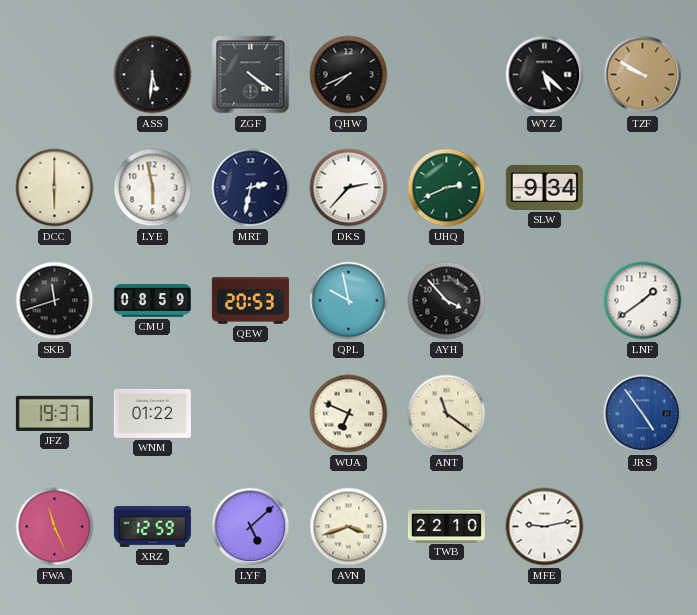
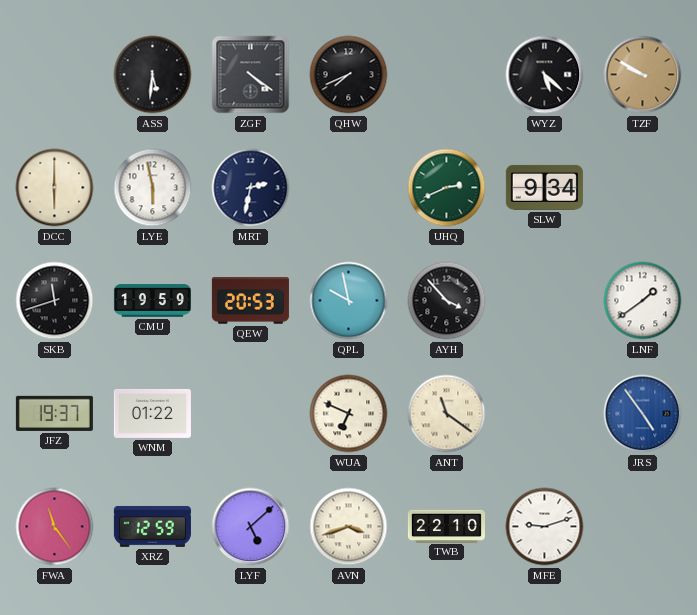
DKS: 2:37 -> none (349, 188)
CMU: 08:59 -> 19:59 (152, 301)
FWA: 11:26 -> 11:24 (55, 527)
MFE: 9:13 -> 9:12 (545, 527)
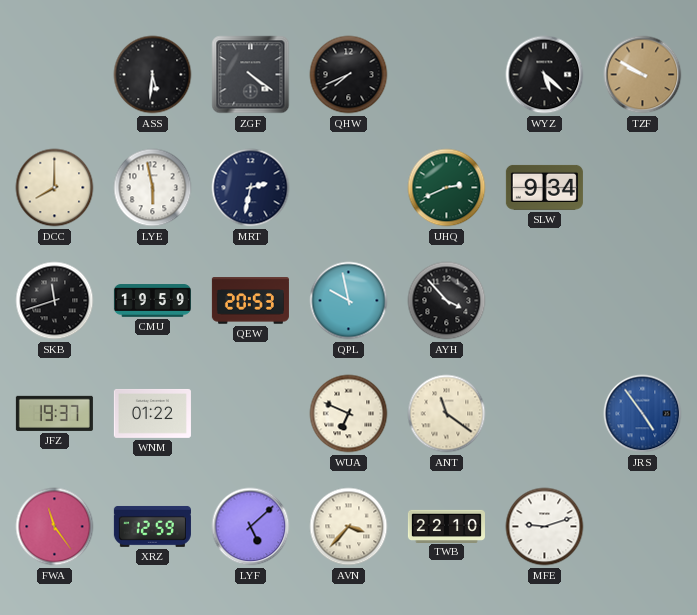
DCC: 6:00 -> 8:00 (55, 188)
LNF: 1:39 -> none (643, 301)
AVN: 3:42 -> 3:37 (349, 527)
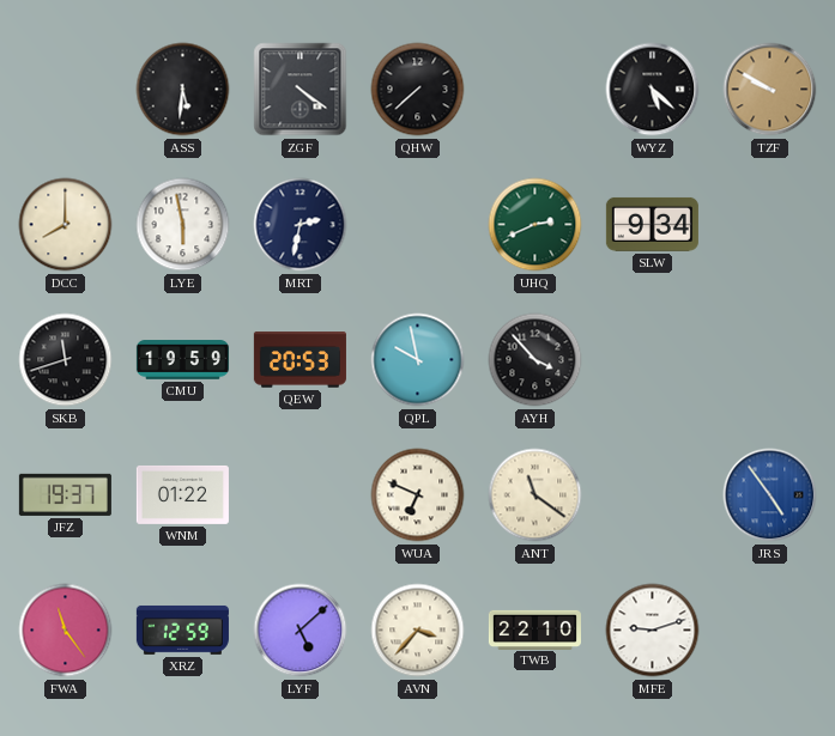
QHW: 7:41 -> 7:38 (418, 90)
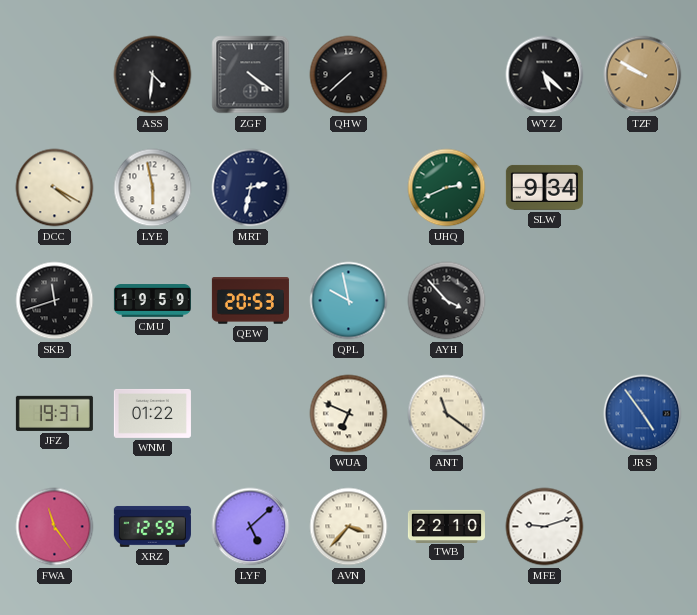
ASS: 5:31 -> 4:31 (153, 75)
DCC: 8:00 -> 4:20 (55, 188)
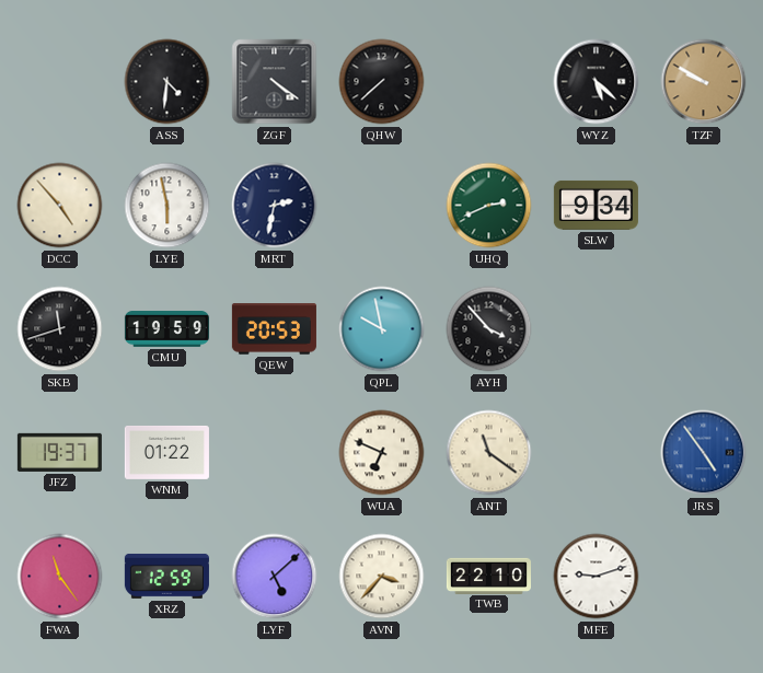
DCC: 4:20 -> 4:53 (60, 206)
